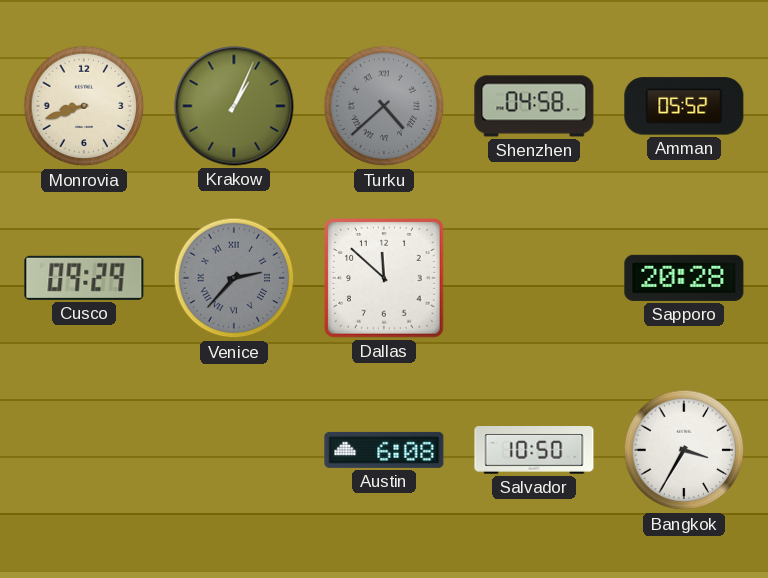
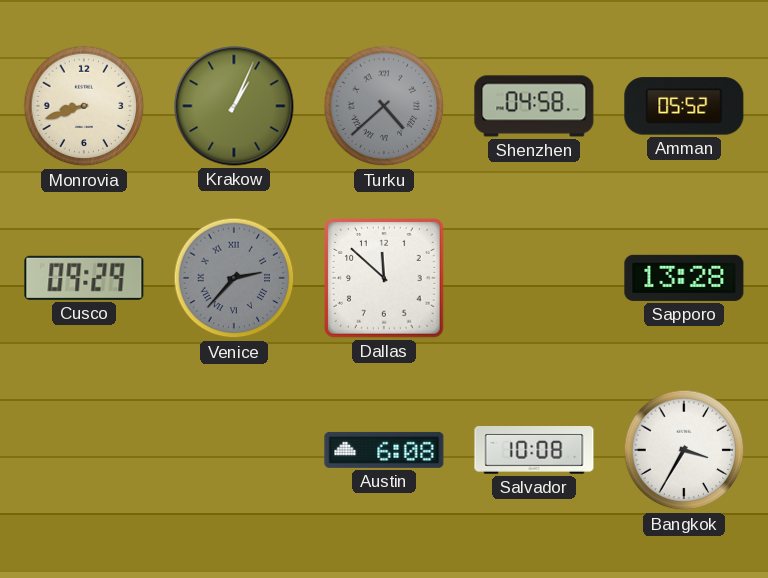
Sapporo: 20:28 -> 13:28 (684, 278)
Salvador: 10:50 -> 10:08 (534, 451)
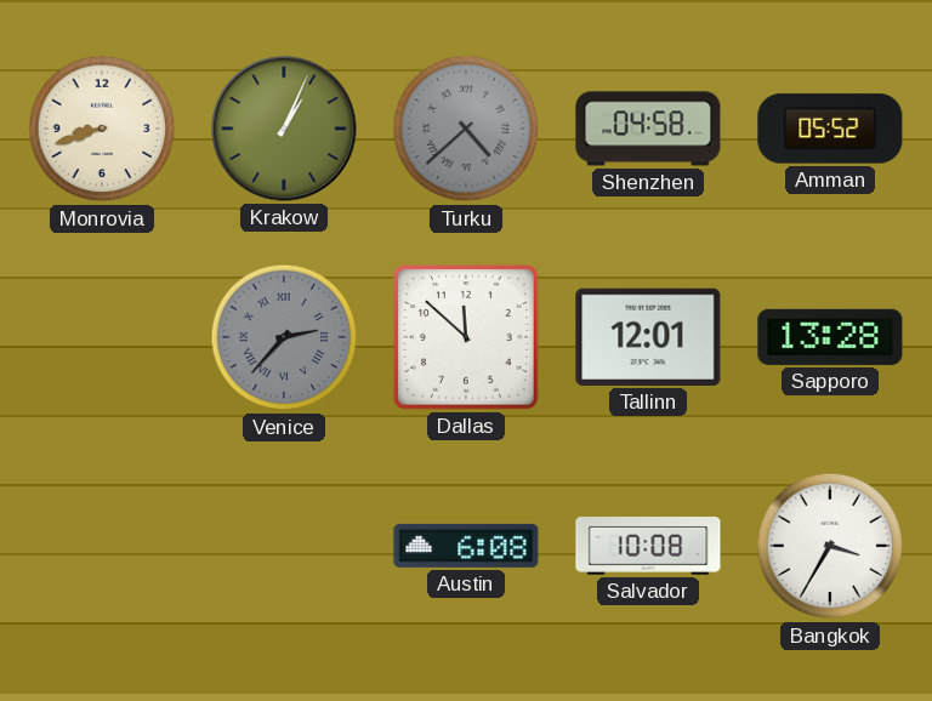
Cusco: 09:29 -> none (84, 278)
Tallinn: none -> 12:01 (648, 337)
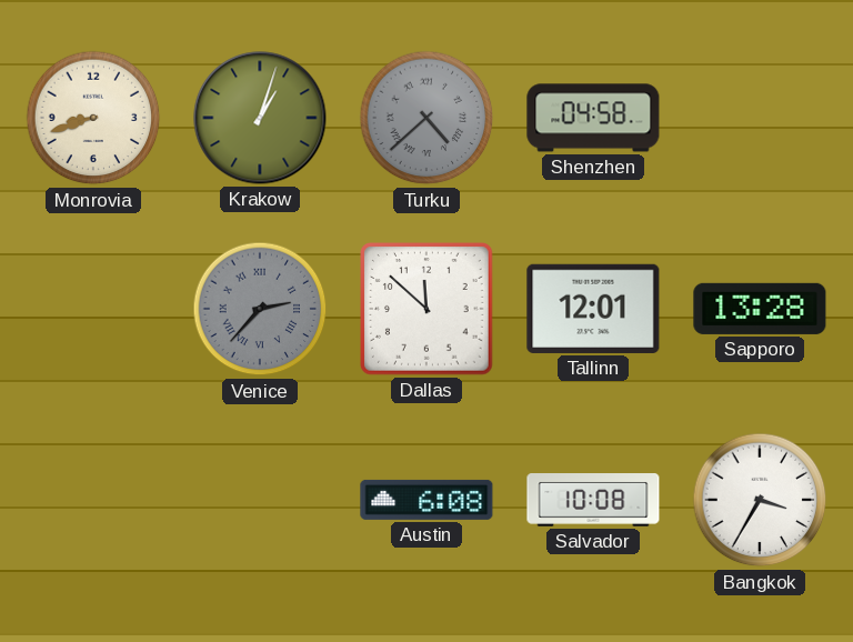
Krakow: 1:04 -> 1:03 (260, 118)
Amman: 05:52 -> none (830, 129)
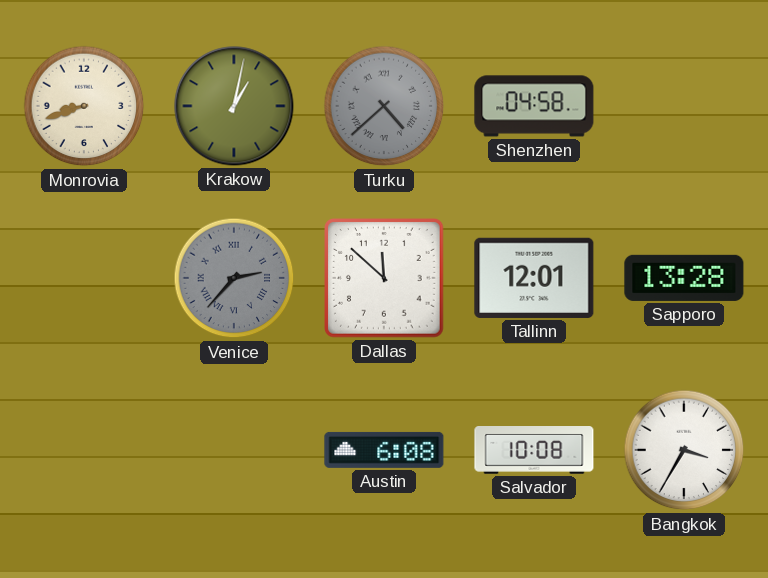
Krakow: 1:03 -> 1:02 (234, 106)
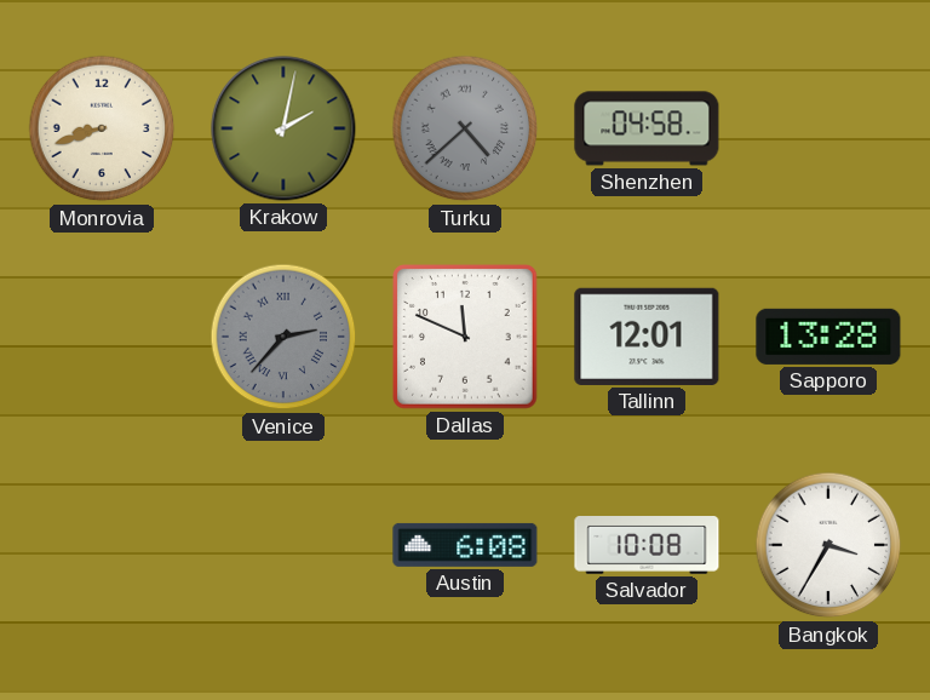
Krakow: 1:02 -> 2:02 (283, 128)
Dallas: 11:52 -> 11:49 (466, 338)
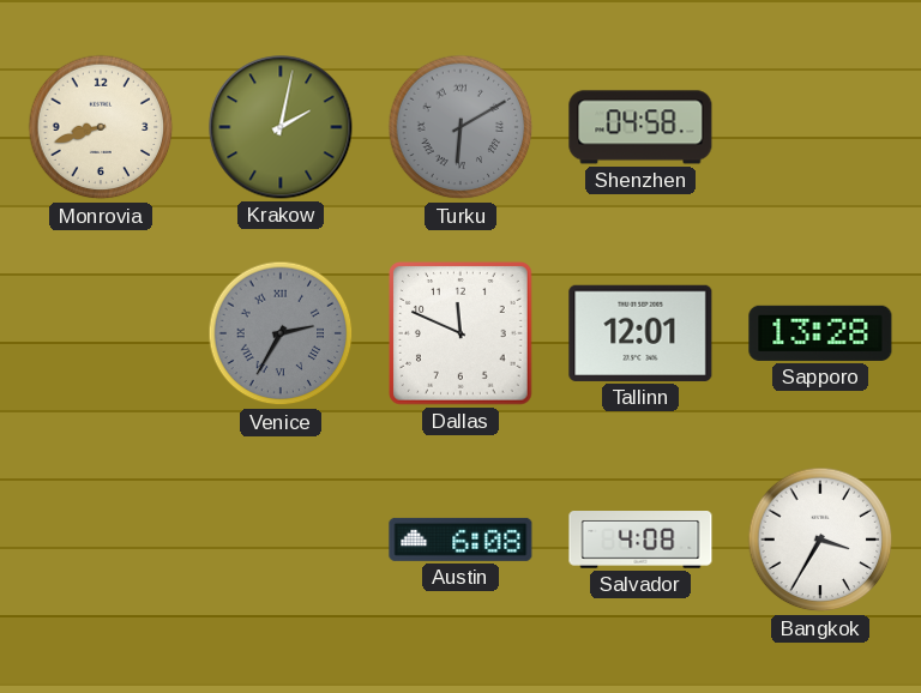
Turku: 4:38 -> 6:10 (460, 127)
Venice: 2:37 -> 2:35 (281, 333)
Salvador: 10:08 -> 4:08 (640, 541)
